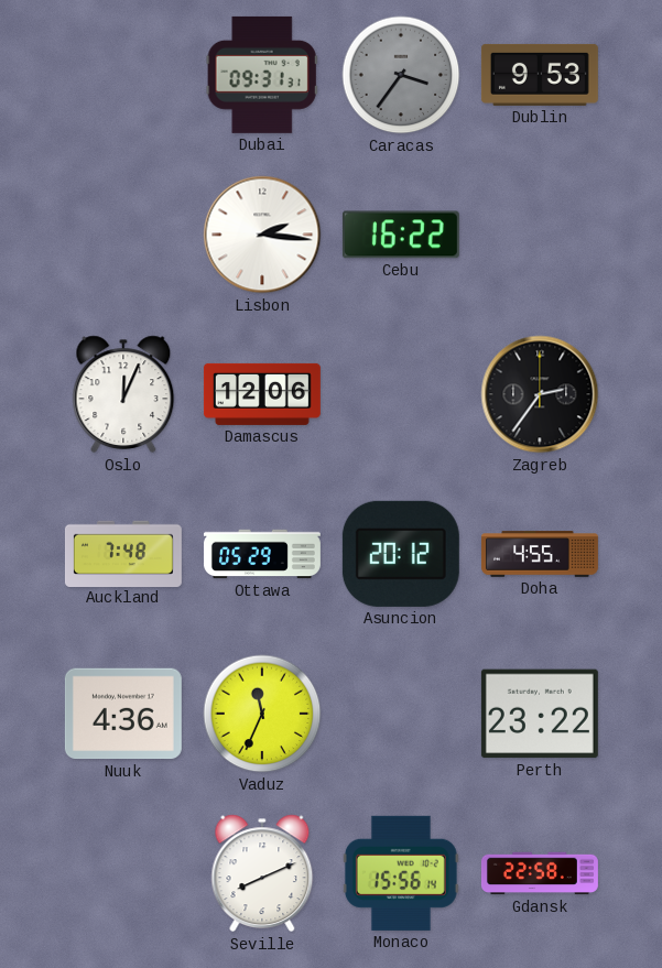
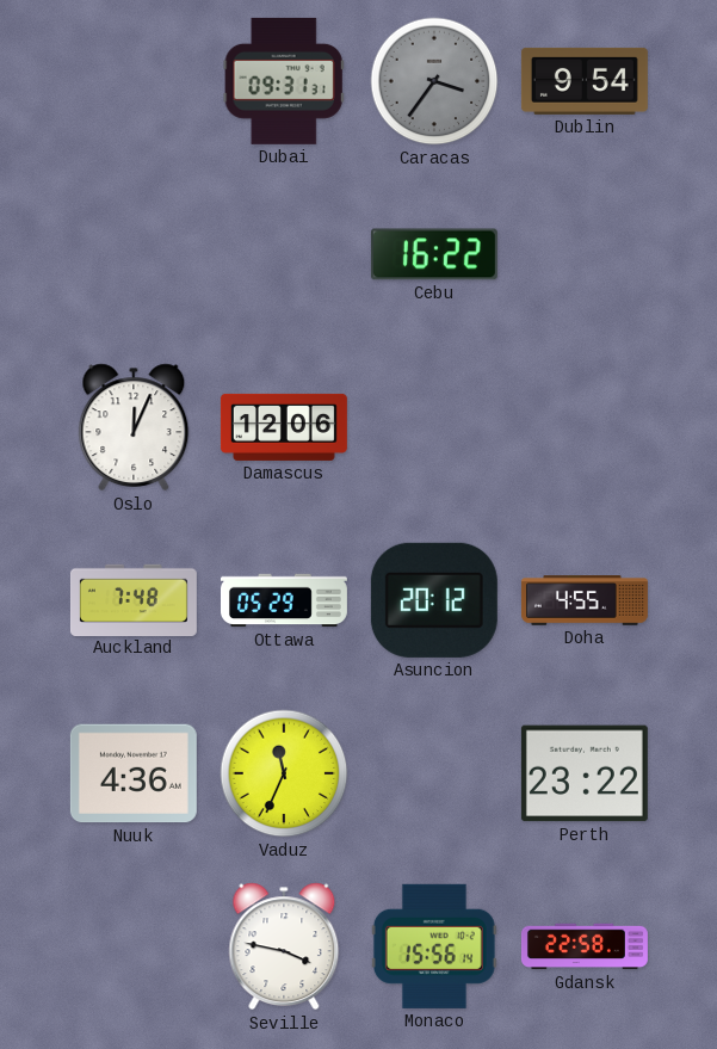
Dublin: 9:53 -> 9:54 (585, 81)
Lisbon: 2:16 -> none (262, 235)
Zagreb: 2:36 -> none (540, 394)
Seville: 8:11 -> 3:47 (284, 946)
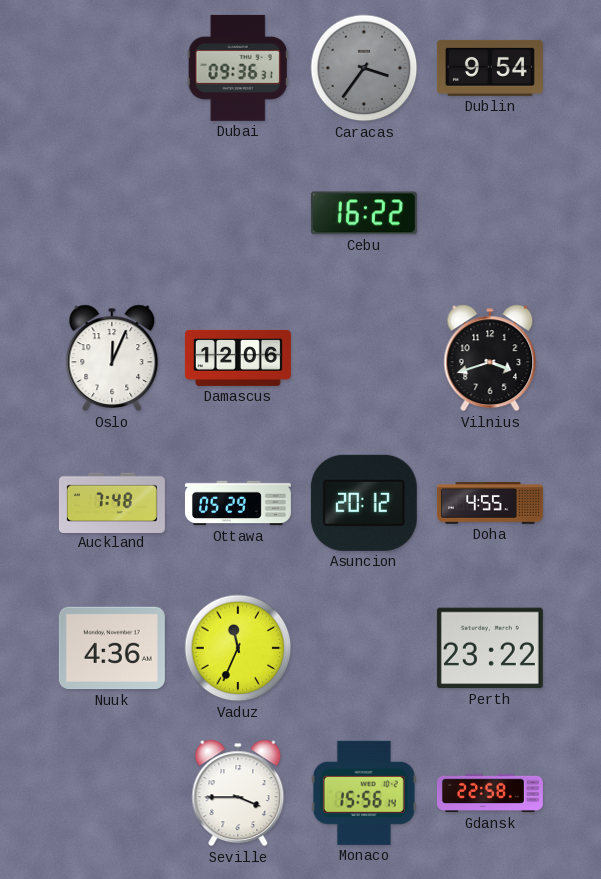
Dubai: 09:31 -> 09:36 (238, 68)
Vilnius: none -> 3:42 (490, 358)
Seville: 3:47 -> 3:45 (238, 793)
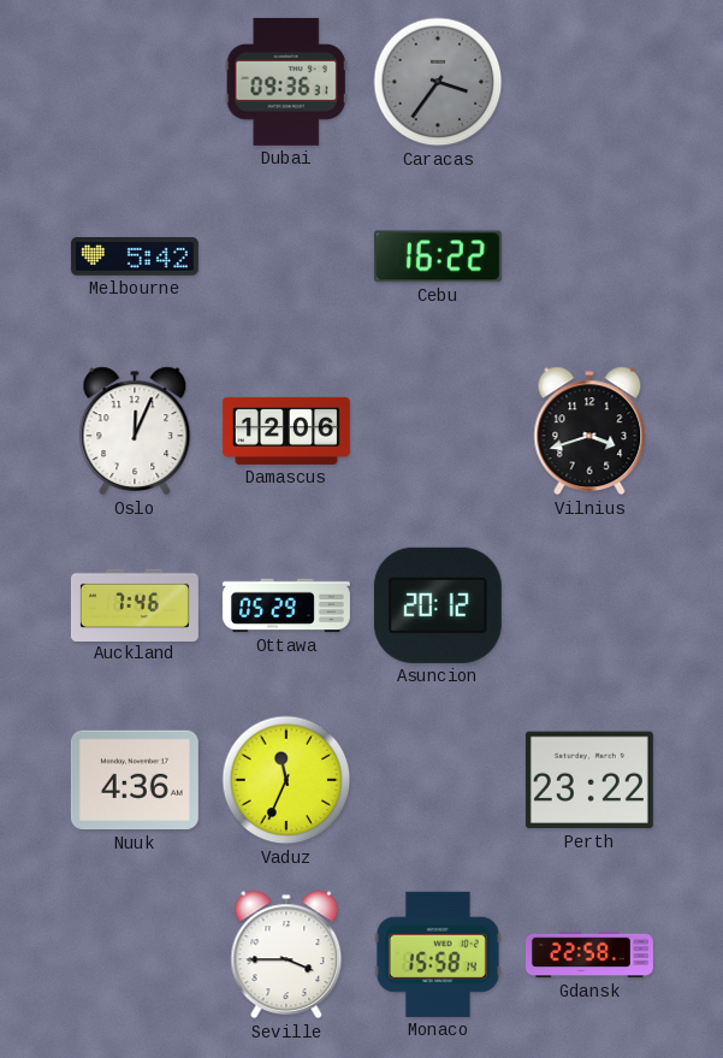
Dublin: 9:54 -> none (490, 68)
Melbourne: none -> 5:42 (135, 256)
Auckland: 7:48 -> 7:46 (135, 604)
Doha: 4:55 -> none (490, 503)
Monaco: 15:56 -> 15:58 (438, 954)
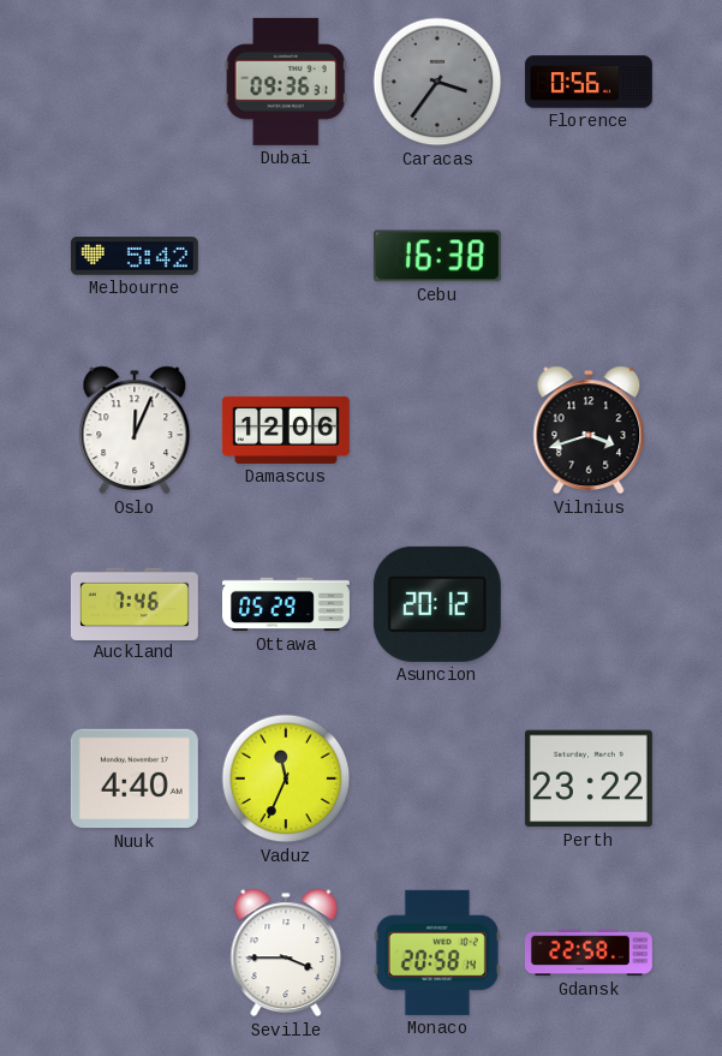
Florence: none -> 0:56 (589, 82)
Cebu: 16:22 -> 16:38 (437, 256)
Nuuk: 4:36 -> 4:40 (135, 778)
Monaco: 15:58 -> 20:58 (437, 953)
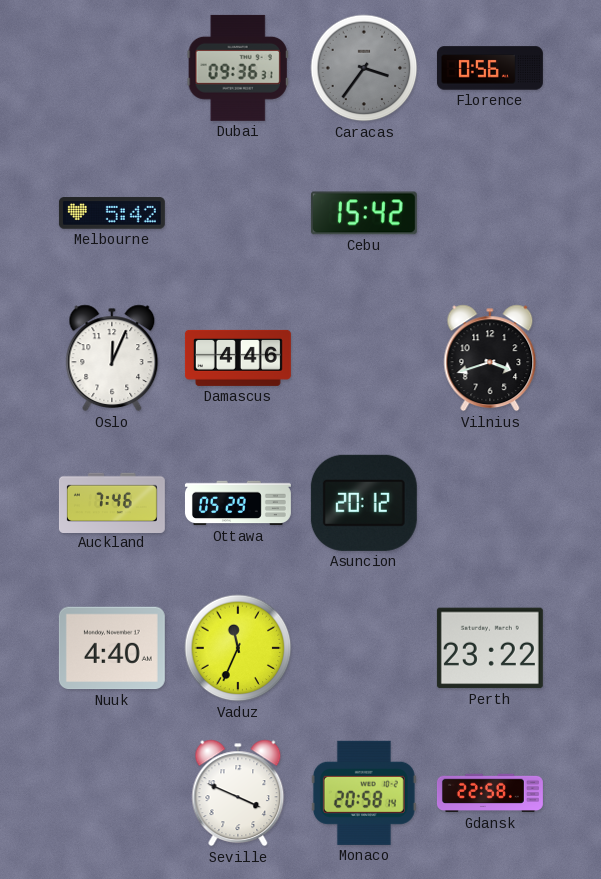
Cebu: 16:38 -> 15:42 (364, 213)
Damascus: 12:06 -> 4:46 (238, 358)
Seville: 3:45 -> 3:49 (238, 793)
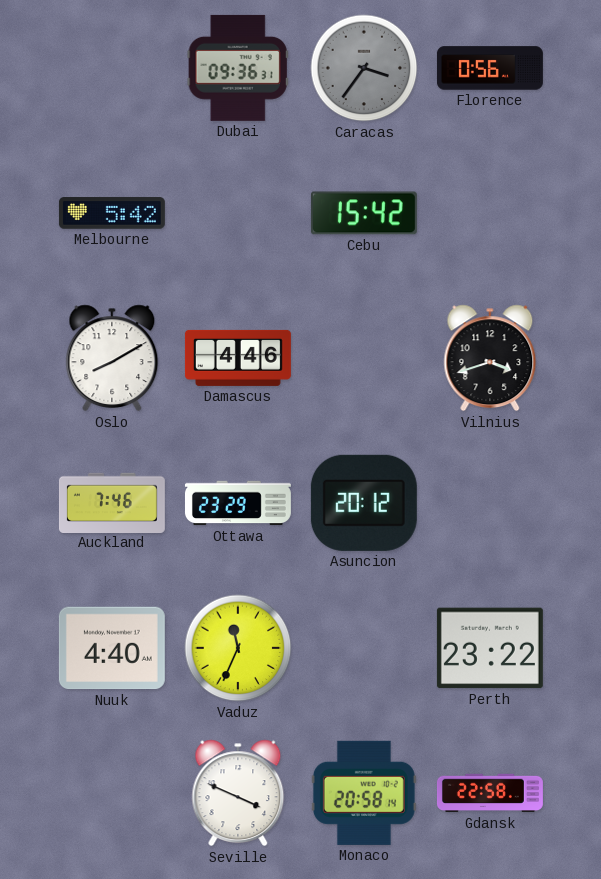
Oslo: 12:04 -> 8:10 (112, 358)
Ottawa: 05:29 -> 23:29 (238, 503)
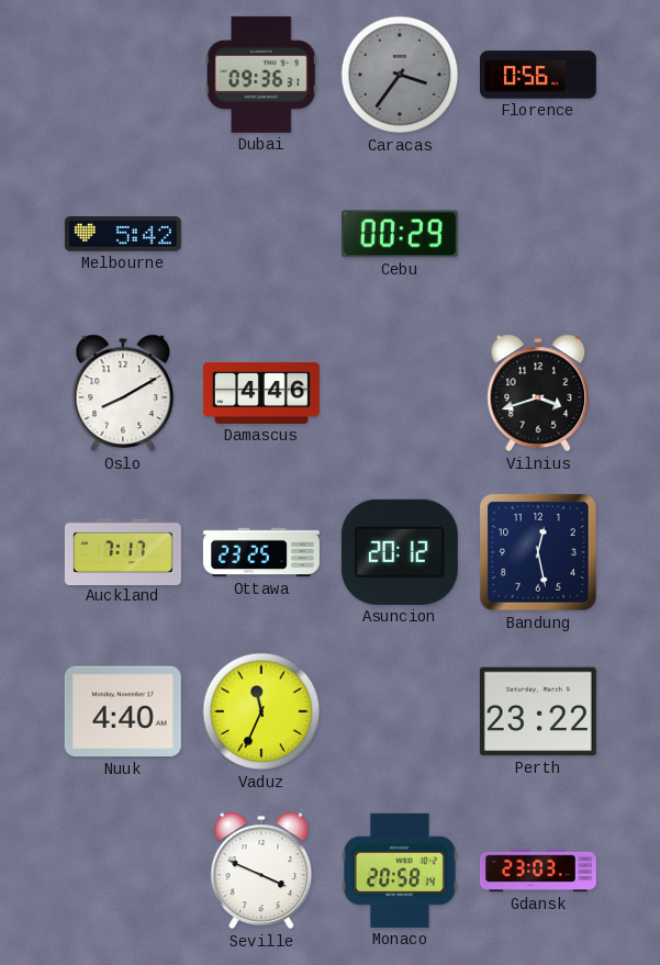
Cebu: 15:42 -> 00:29 (400, 234)
Auckland: 7:46 -> 7:17 (123, 551)
Ottawa: 23:29 -> 23:25 (261, 552)
Bandung: none -> 12:28 (538, 552)
Gdansk: 22:58 -> 23:03 (538, 871)
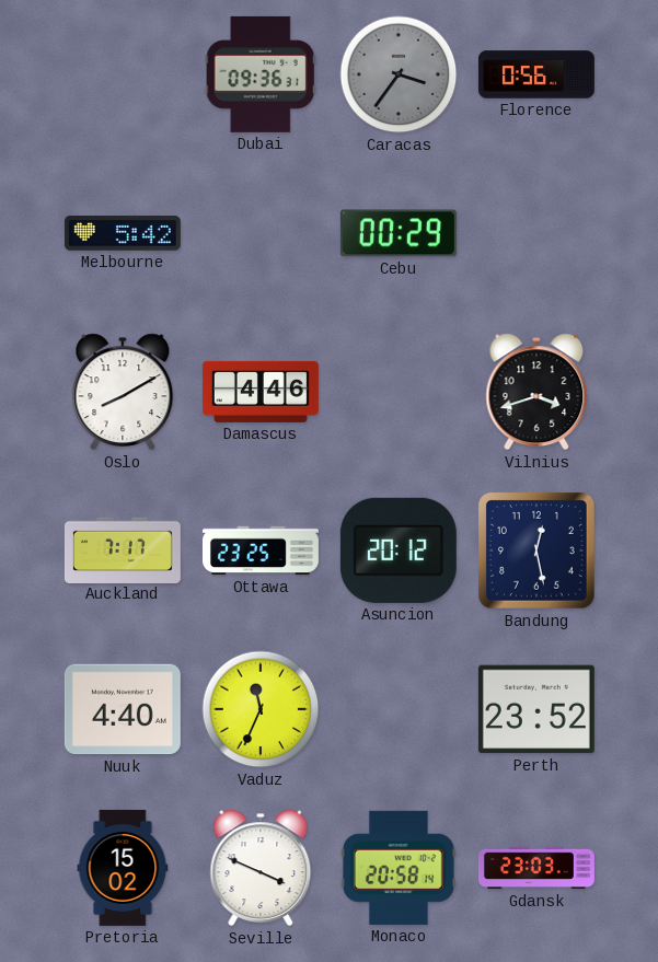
Perth: 23:22 -> 23:52 (536, 709)
Pretoria: none -> 15:02 (123, 868)
